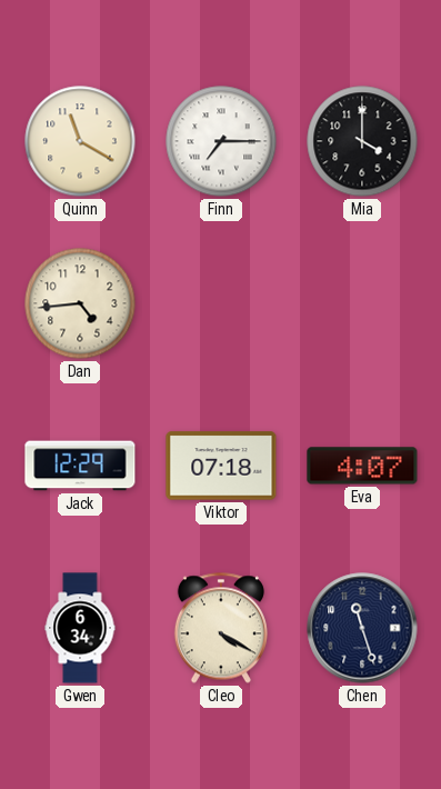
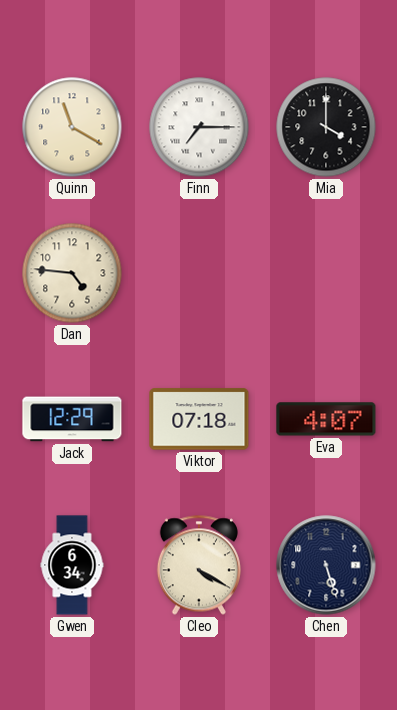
Dan: 4:44 -> 4:46 (72, 273)
Chen: 11:27 -> 5:27 (326, 565)
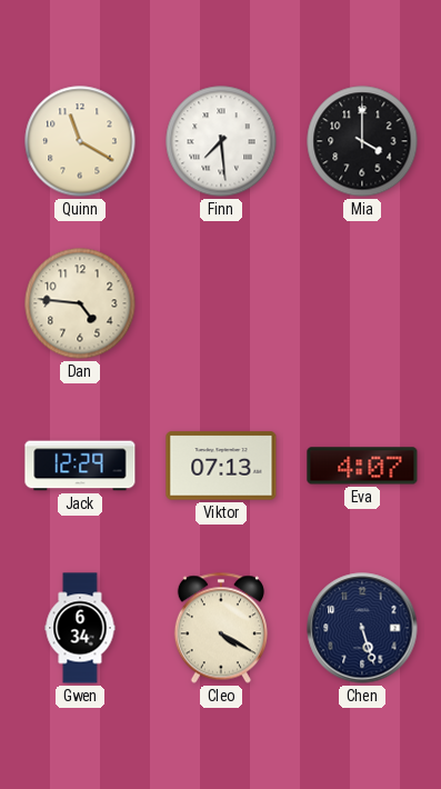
Finn: 7:15 -> 7:29 (221, 141)
Viktor: 07:18 -> 07:13 (221, 466)
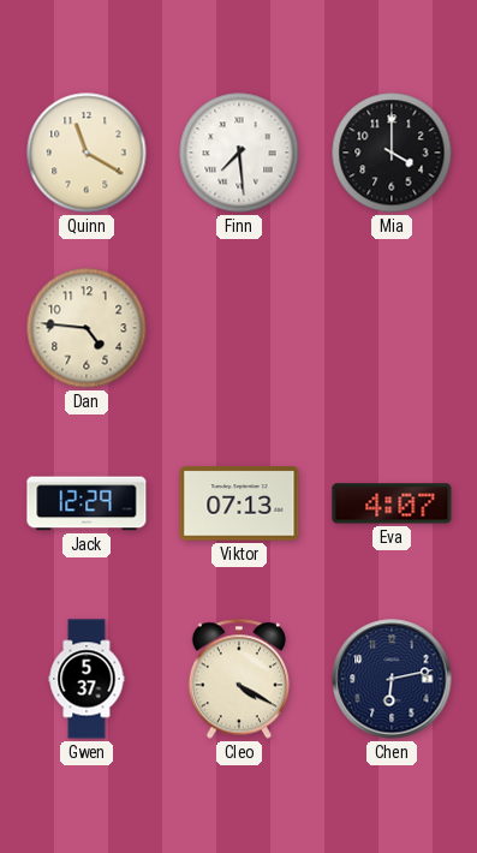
Gwen: 6:34 -> 5:37 (87, 679)
Chen: 5:27 -> 6:13 (392, 679)
